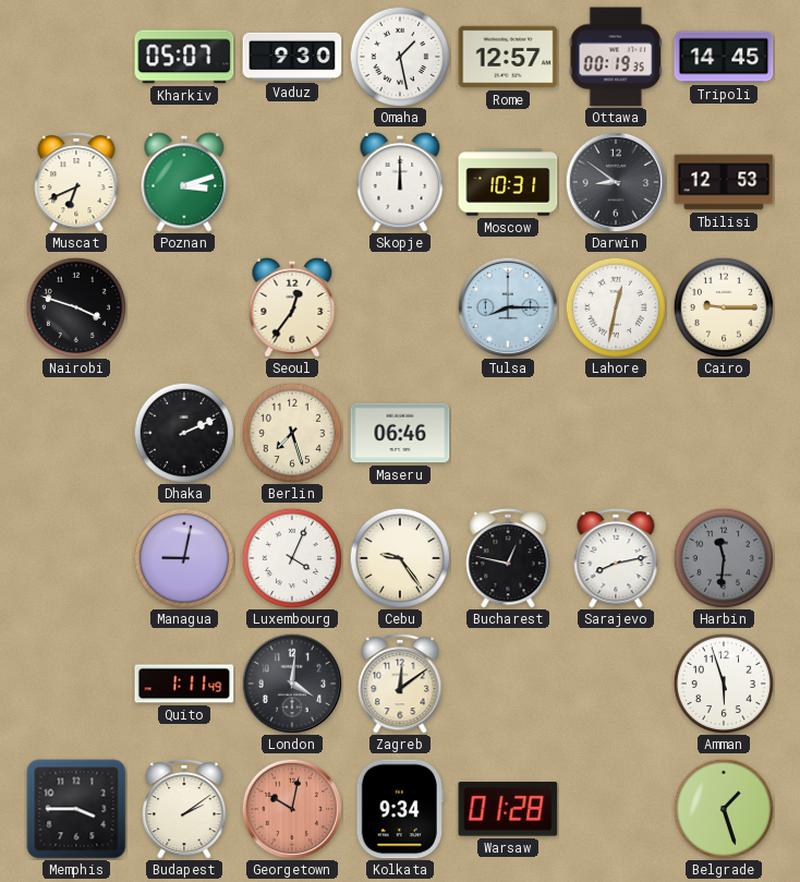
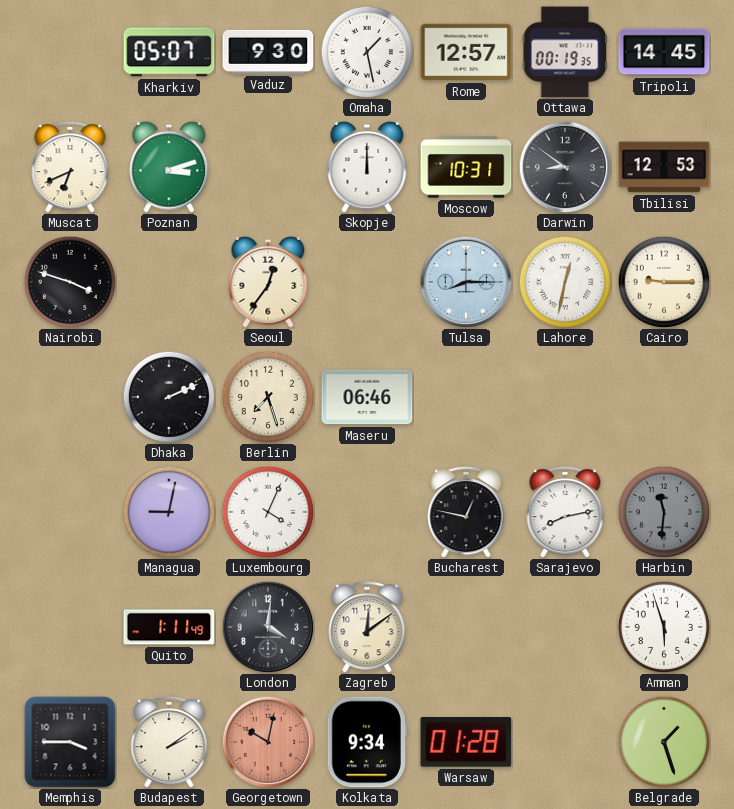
Cebu: 9:24 -> none (400, 558)
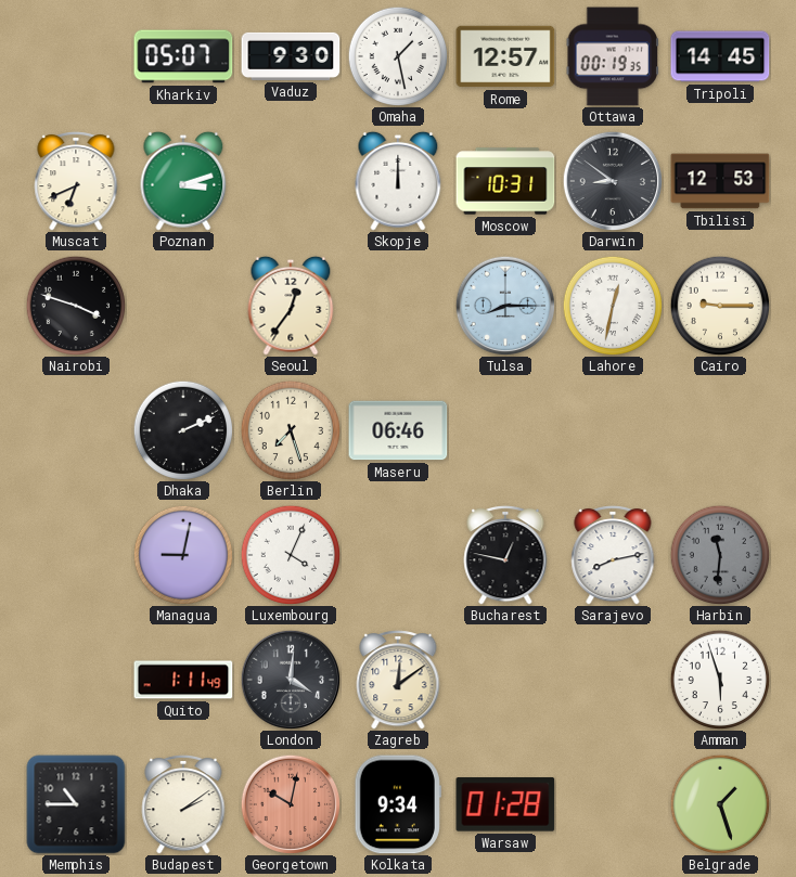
Memphis: 3:45 -> 10:45 (76, 804)
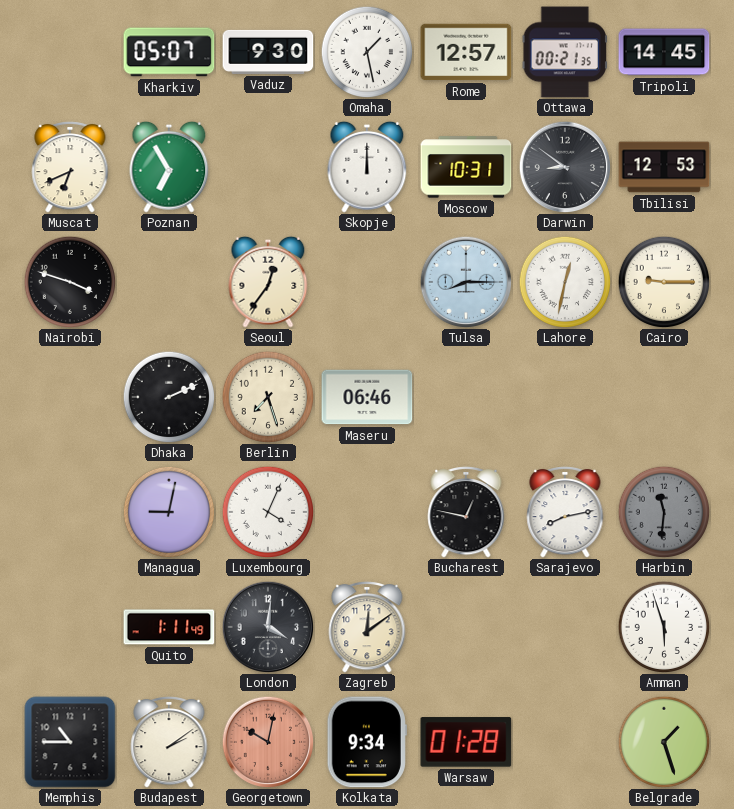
Ottawa: 00:19 -> 00:21 (564, 52)
Poznan: 3:12 -> 6:55 (169, 167)
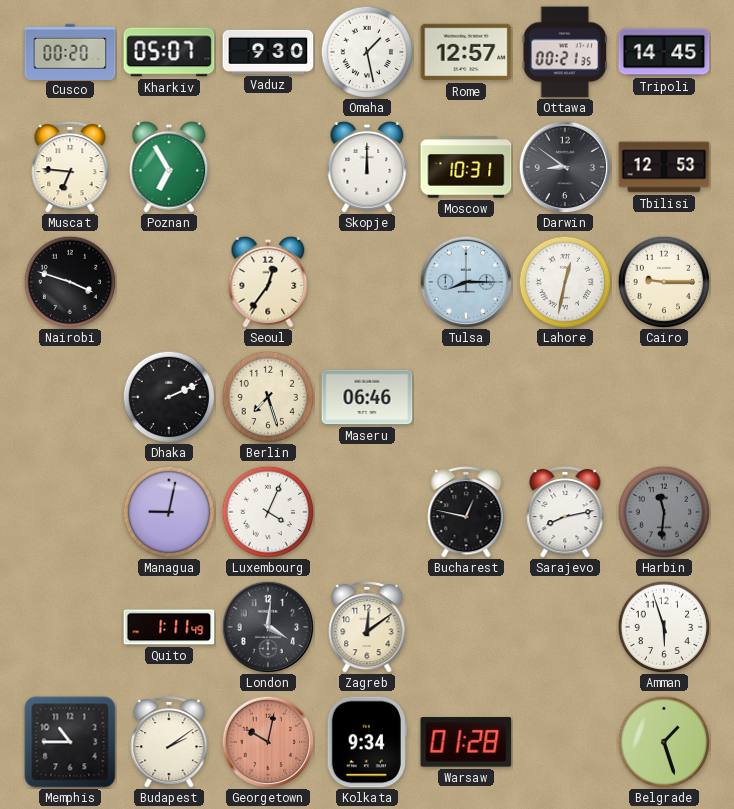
Cusco: none -> 00:20 (70, 51)
Muscat: 6:41 -> 6:46 (70, 167)
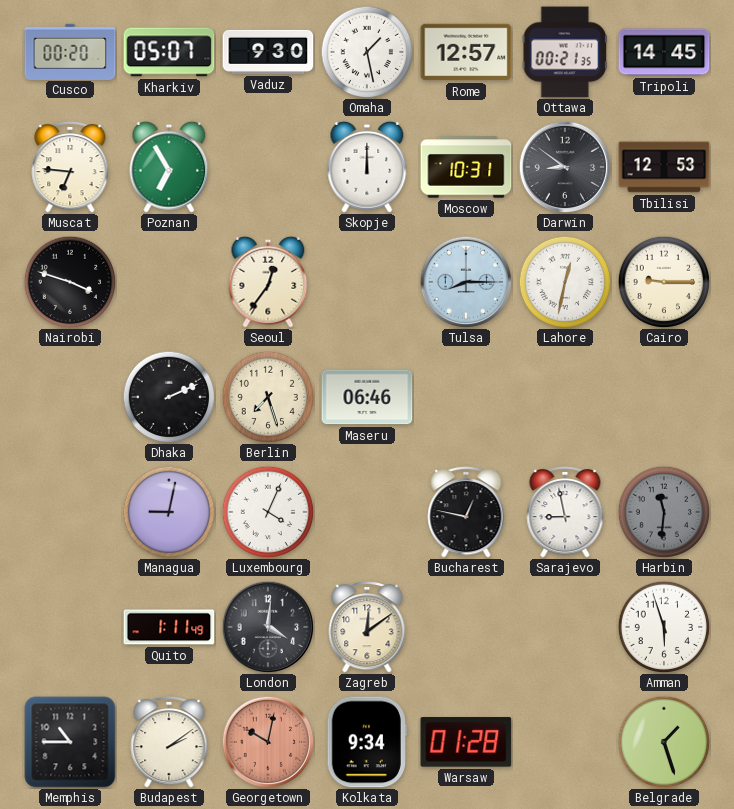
Sarajevo: 8:13 -> 8:58 (565, 512)
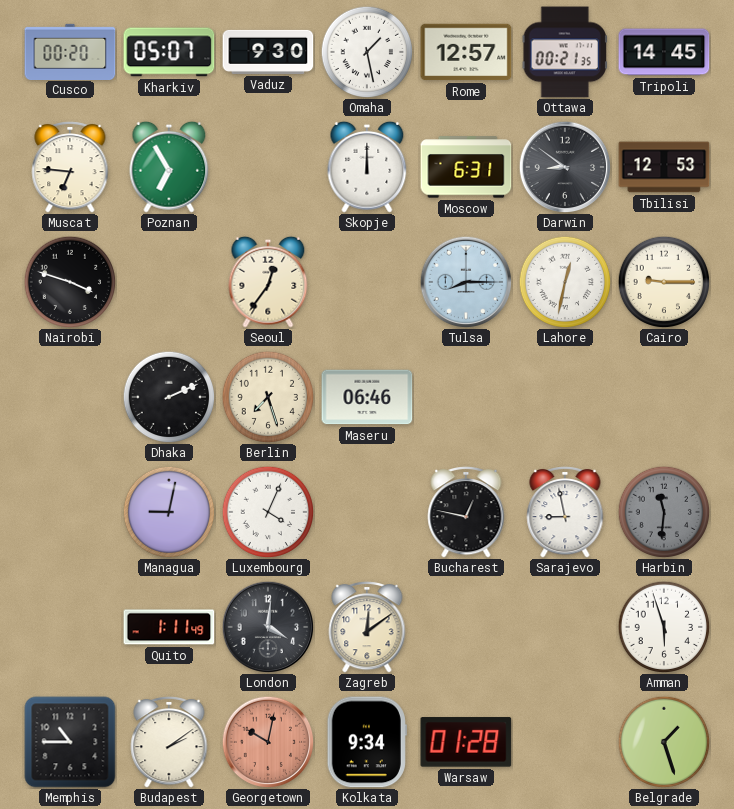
Moscow: 10:31 -> 6:31 (466, 167)
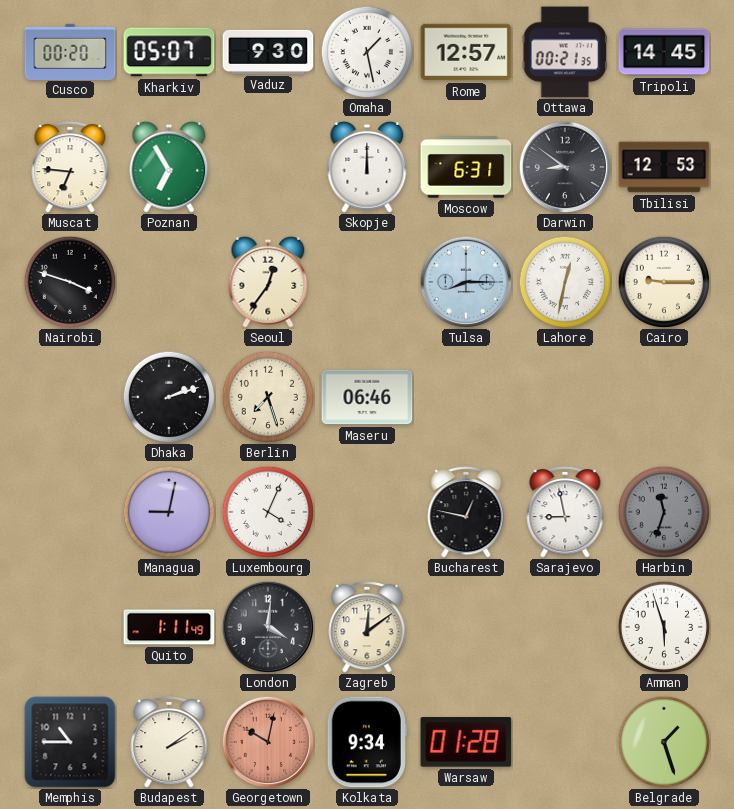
Dhaka: 2:11 -> 2:12 (169, 397)
Harbin: 11:31 -> 11:33 (664, 512)
